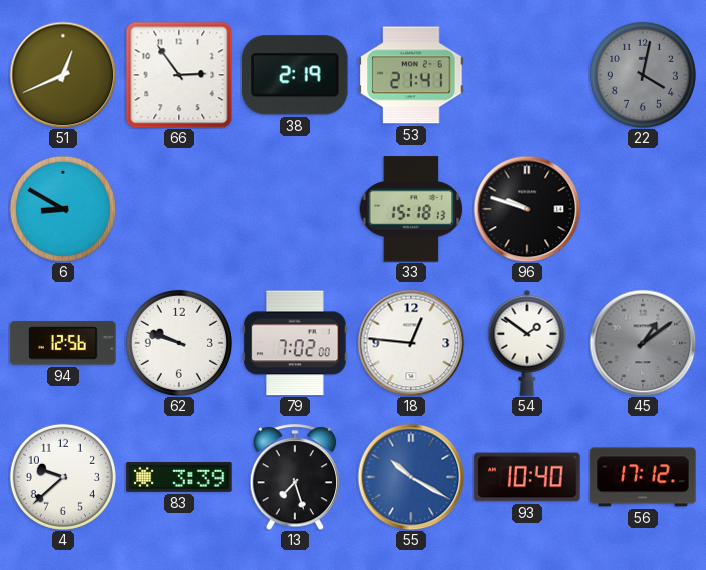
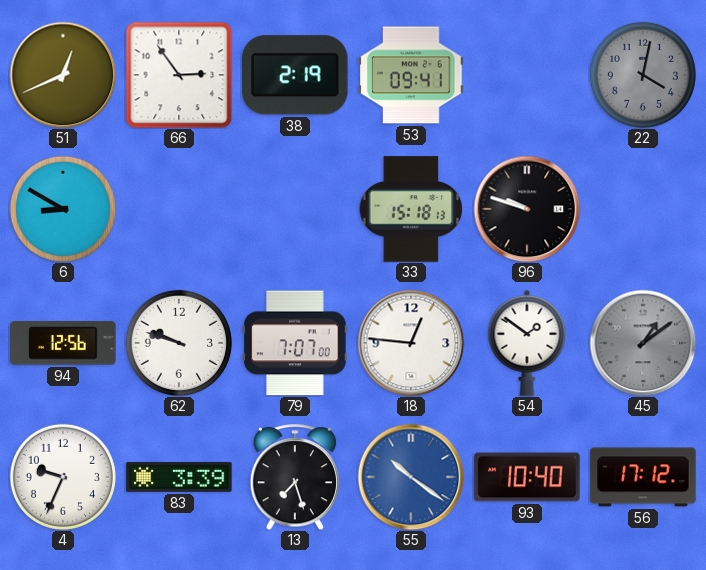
53: 21:41 -> 09:41 (411, 75)
79: 7:02 -> 7:07 (295, 343)
4: 9:38 -> 9:34 (63, 477)
55: 10:20 -> 10:21 (411, 477)
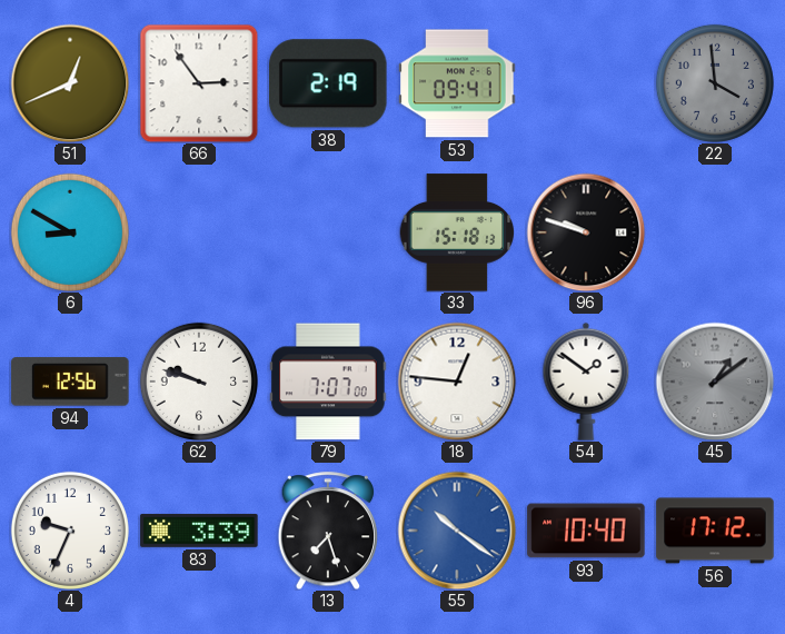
22: 4:02 -> 3:59 (715, 83)
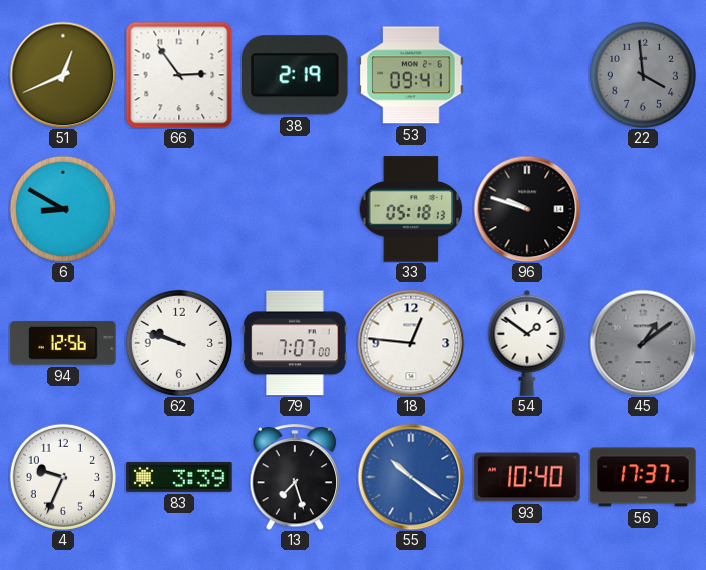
33: 15:18 -> 05:18 (411, 209)
56: 17:12 -> 17:37 (643, 477)
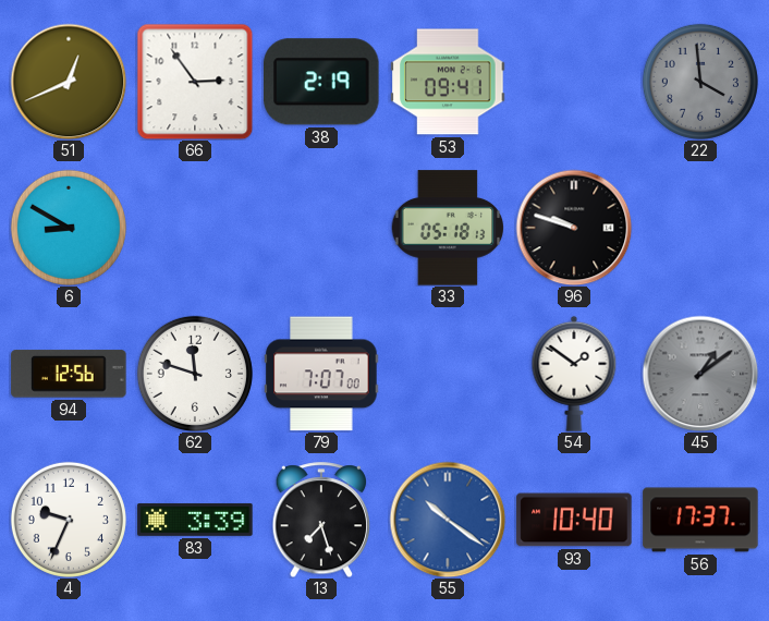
62: 9:48 -> 11:48 (195, 374)
18: 12:46 -> none (411, 343)
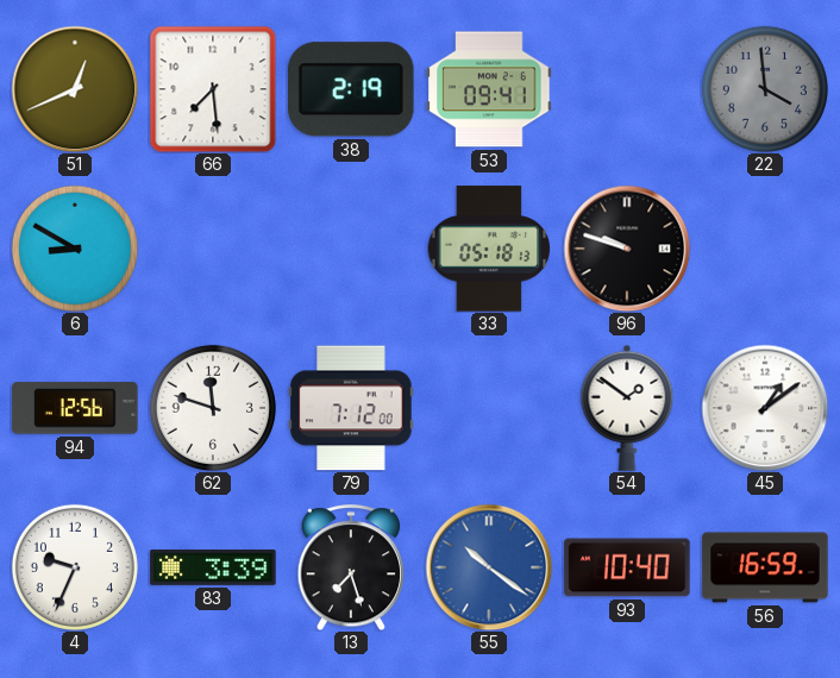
66: 2:54 -> 7:29 (213, 89)
79: 7:07 -> 7:12 (351, 408)
45 dial: grey -> white (765, 408)
56: 17:37 -> 16:59 (765, 567)
